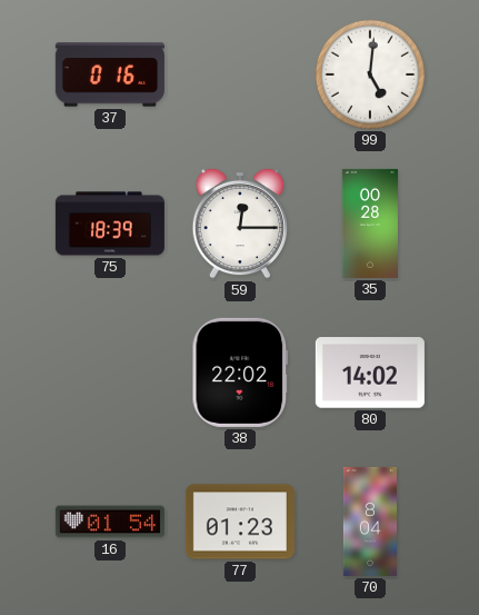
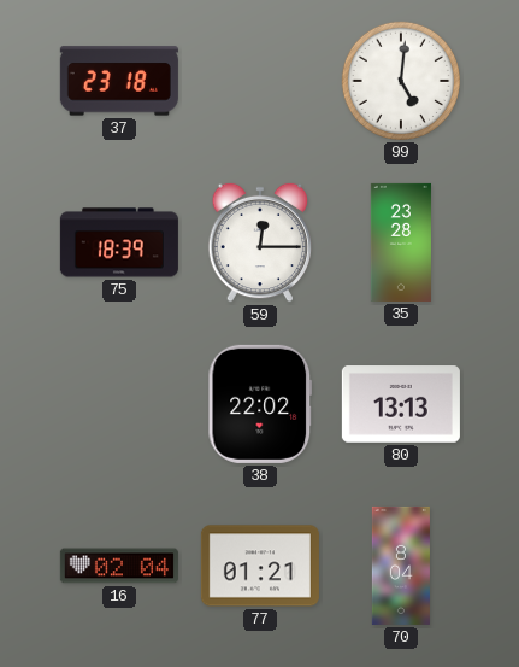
37: 0:16 -> 23:18 (119, 81)
35: 00:28 -> 23:28 (401, 242)
80: 14:02 -> 13:13 (401, 404)
16: 01:54 -> 02:04 (119, 566)
77: 01:23 -> 01:21 (260, 566)
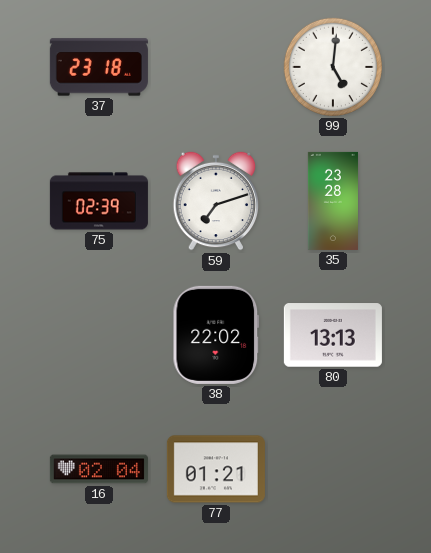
75: 18:39 -> 02:39 (99, 201)
59: 12:15 -> 7:12 (215, 201)
70: 8:04 -> none (401, 566)
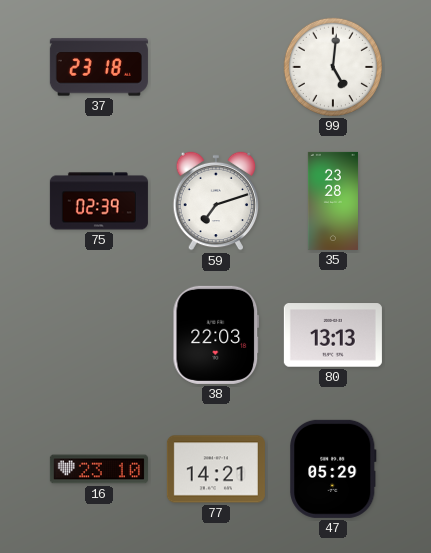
38: 22:02 -> 22:03 (216, 335)
16: 02:04 -> 23:10 (99, 469)
77: 01:21 -> 14:21 (216, 469)
47: none -> 05:29 (333, 469)
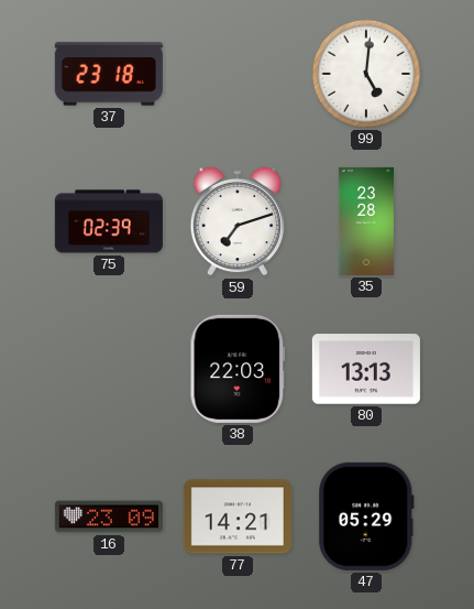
16: 23:10 -> 23:09 (109, 516)
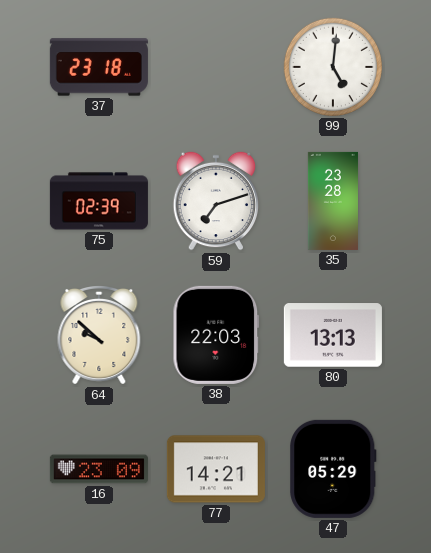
64: none -> 9:52 (99, 336)
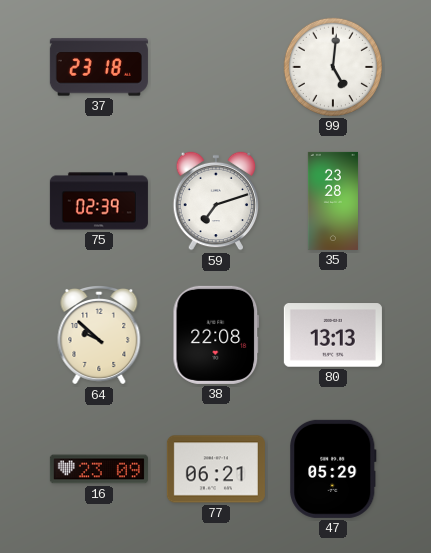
38: 22:03 -> 22:08 (216, 335)
77: 14:21 -> 06:21 (216, 469)
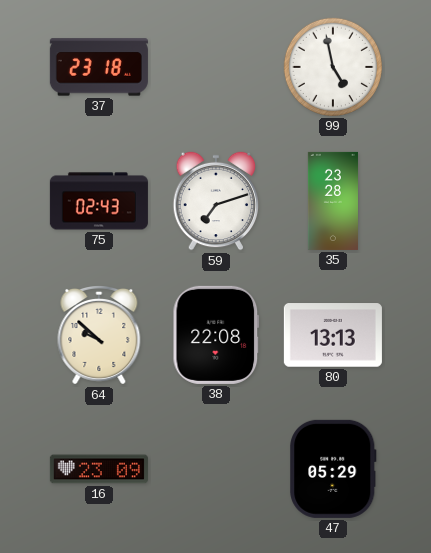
99: 5:01 -> 4:58 (333, 67)
75: 02:39 -> 02:43 (99, 201)
77: 06:21 -> none (216, 469)
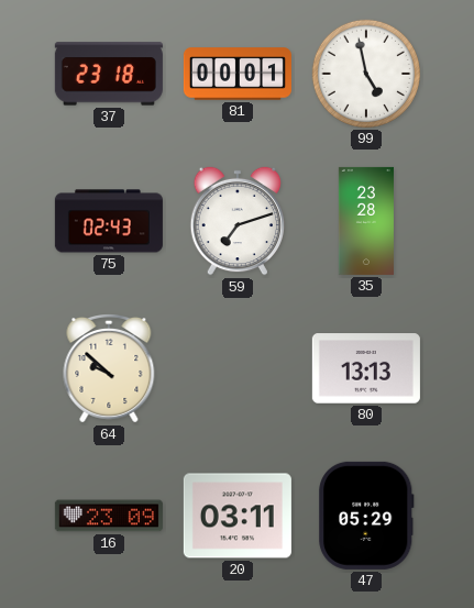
81: none -> 00:01 (238, 74)
38: 22:08 -> none (216, 335)
20: none -> 03:11 (238, 516)
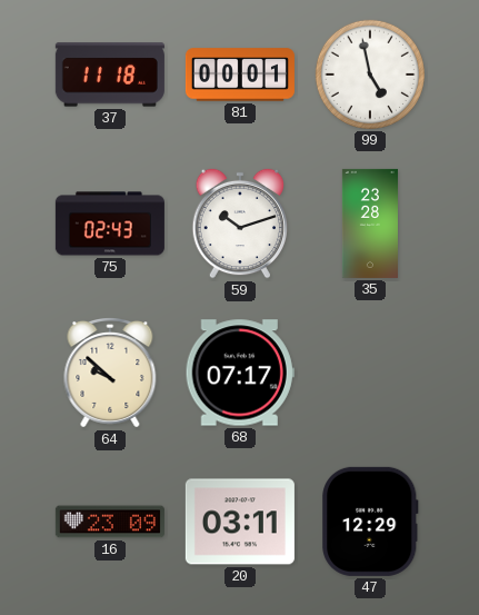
37: 23:18 -> 11:18 (110, 75)
59: 7:12 -> 10:12 (239, 224)
68: none -> 07:17 (240, 373)
80: 13:13 -> none (366, 368)
47: 05:29 -> 12:29 (370, 522)
